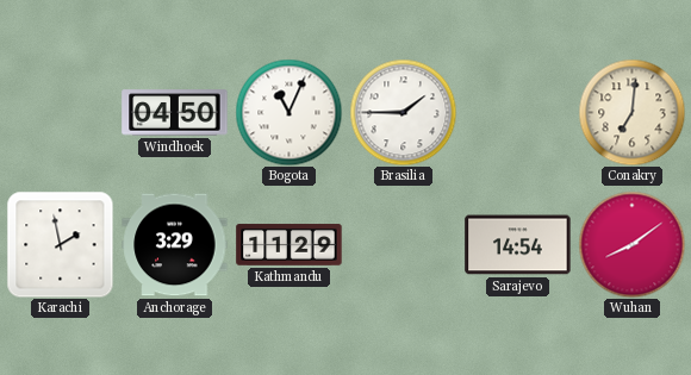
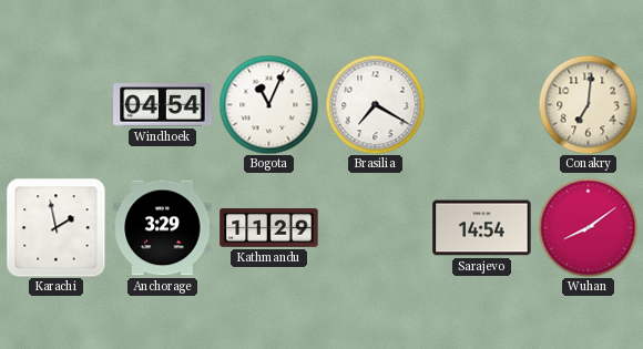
Windhoek: 04:50 -> 04:54 (163, 105)
Brasilia: 1:45 -> 7:20 (375, 104)
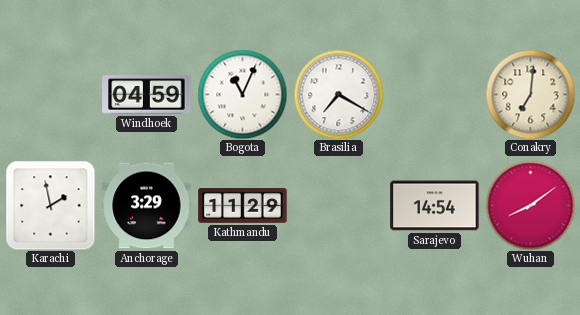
Windhoek: 04:54 -> 04:59 (147, 95)
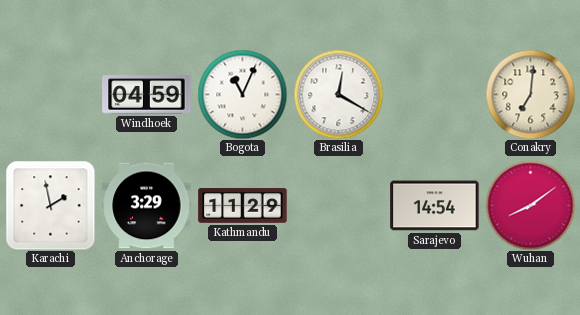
Brasilia: 7:20 -> 12:20 (338, 94)
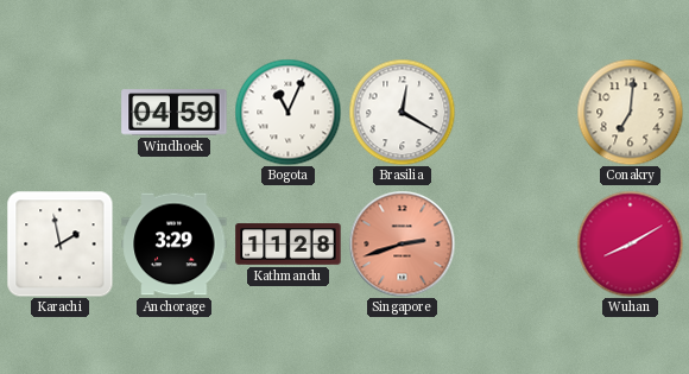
Kathmandu: 11:29 -> 11:28 (289, 245)
Singapore: none -> 2:42 (402, 243)
Sarajevo: 14:54 -> none (435, 206)
Wuhan: 8:09 -> 8:10 (630, 243)
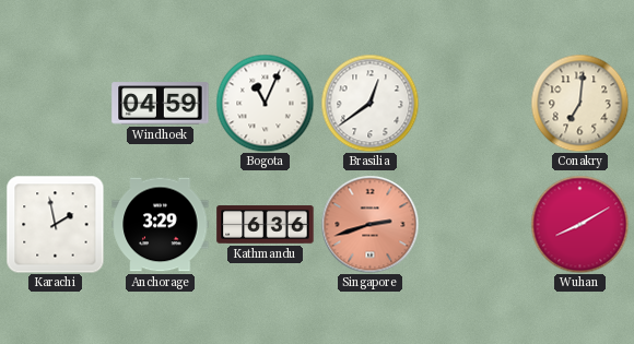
Brasilia: 12:20 -> 12:39 (369, 103)
Kathmandu: 11:28 -> 6:36 (266, 225)
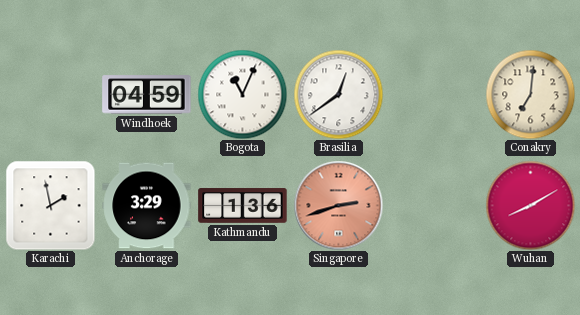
Kathmandu: 6:36 -> 1:36 (243, 206)
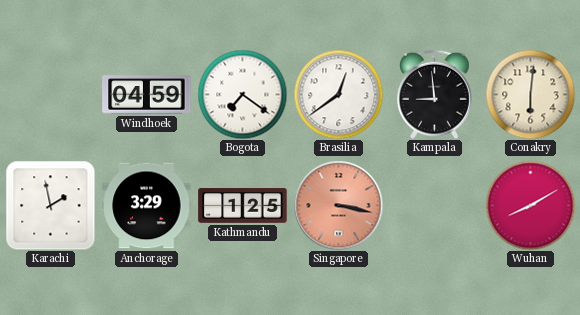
Bogota: 11:04 -> 7:21 (242, 94)
Kampala: none -> 8:59 (434, 94)
Conakry: 7:01 -> 6:01 (530, 94)
Kathmandu: 1:36 -> 1:25 (243, 206)
Singapore: 2:42 -> 3:17 (338, 205)
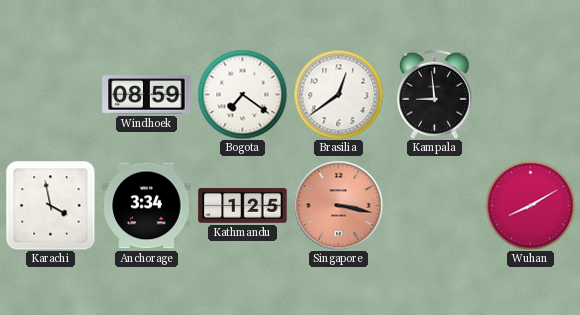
Windhoek: 04:59 -> 08:59 (147, 95)
Conakry: 6:01 -> none (530, 94)
Karachi: 1:58 -> 3:58 (50, 205)
Anchorage: 3:29 -> 3:34 (147, 206)
